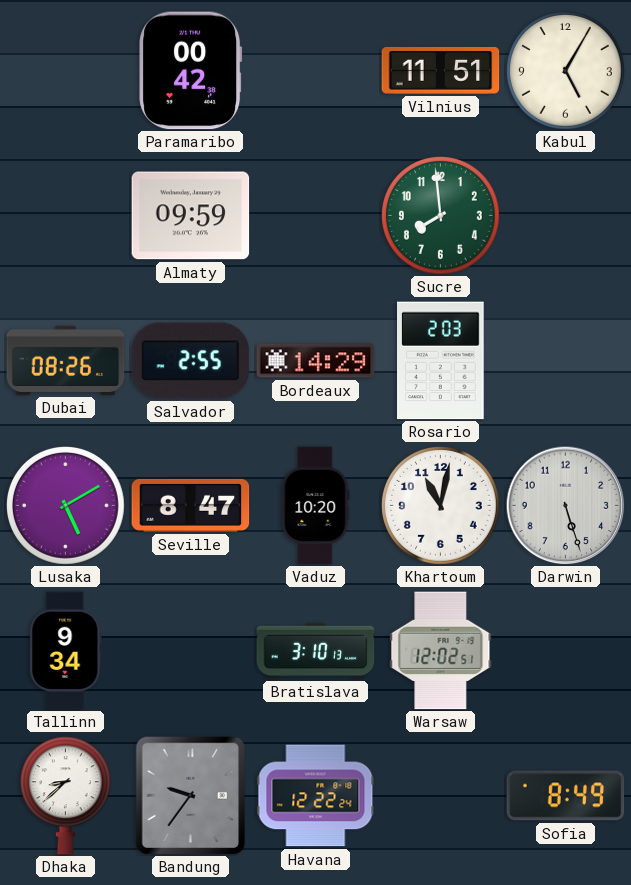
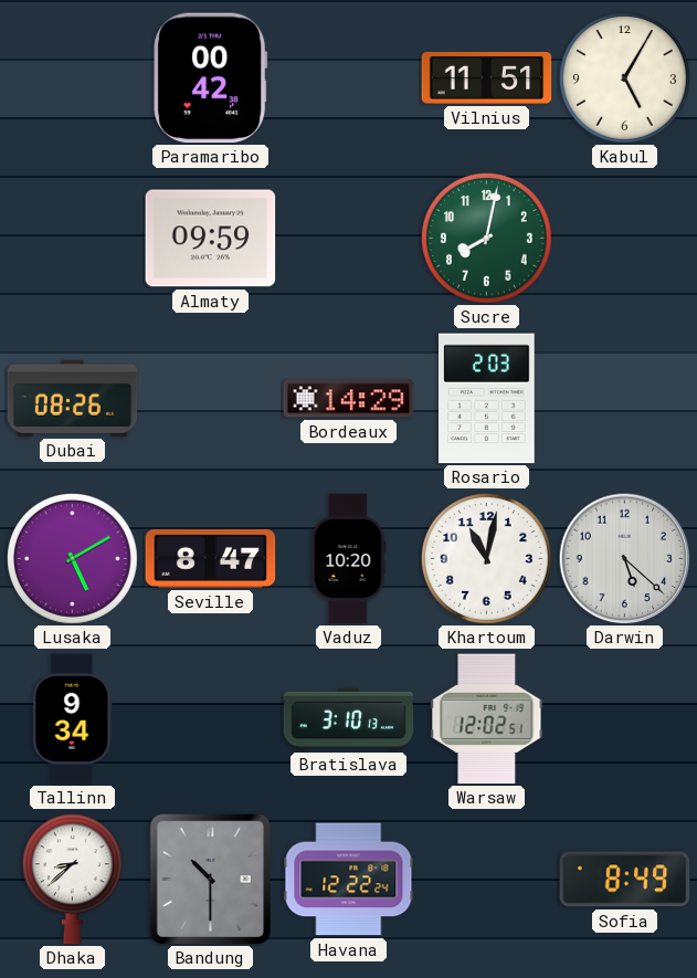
Sucre: 7:59 -> 8:02 (486, 238)
Salvador: 2:55 -> none (191, 361)
Darwin: 5:27 -> 5:22 (624, 558)
Bandung: 9:36 -> 10:30 (211, 879)
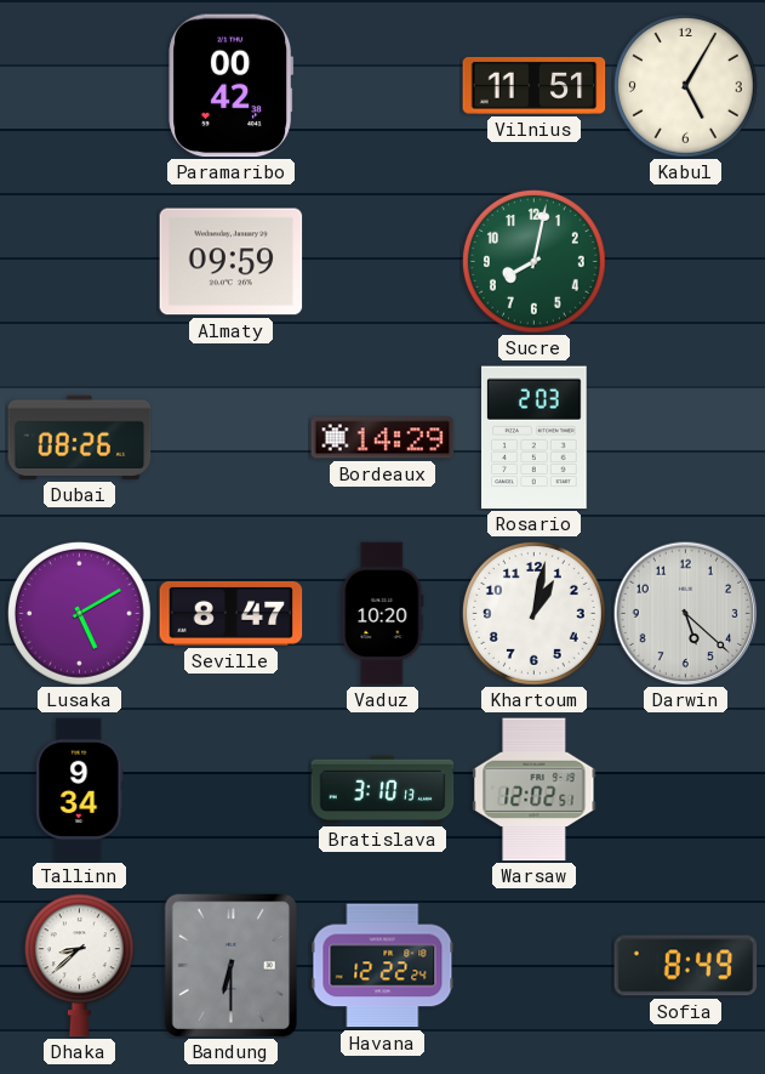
Khartoum: 11:02 -> 1:02 (533, 613)
Bandung: 10:30 -> 6:30 (232, 965)
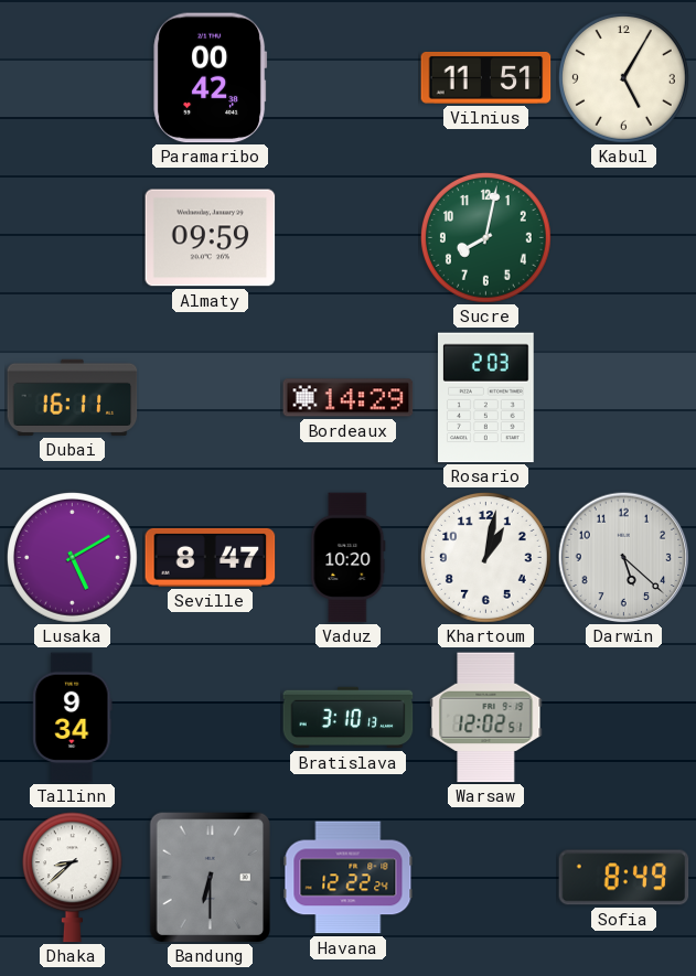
Dubai: 08:26 -> 16:11 (73, 397)
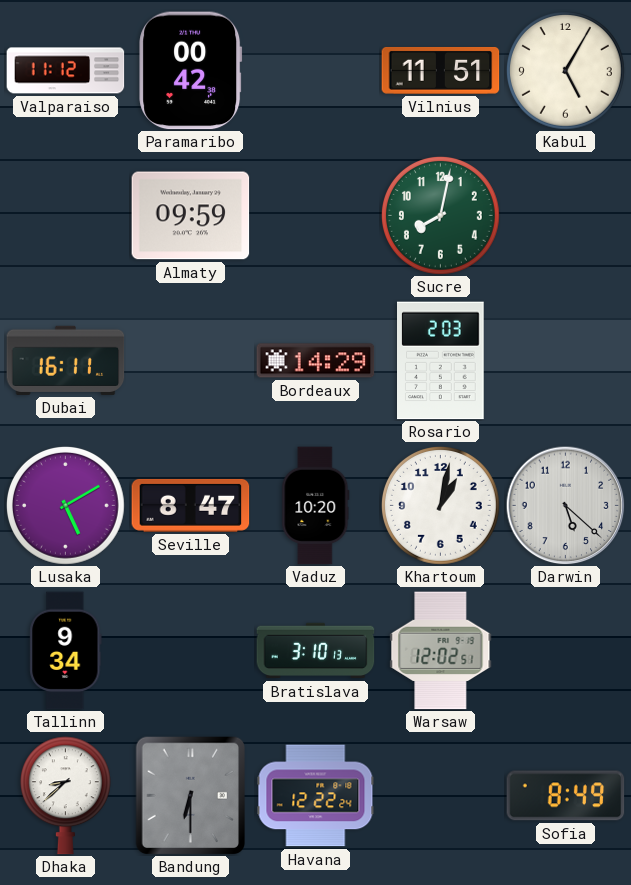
Valparaiso: none -> 11:12 (66, 71)
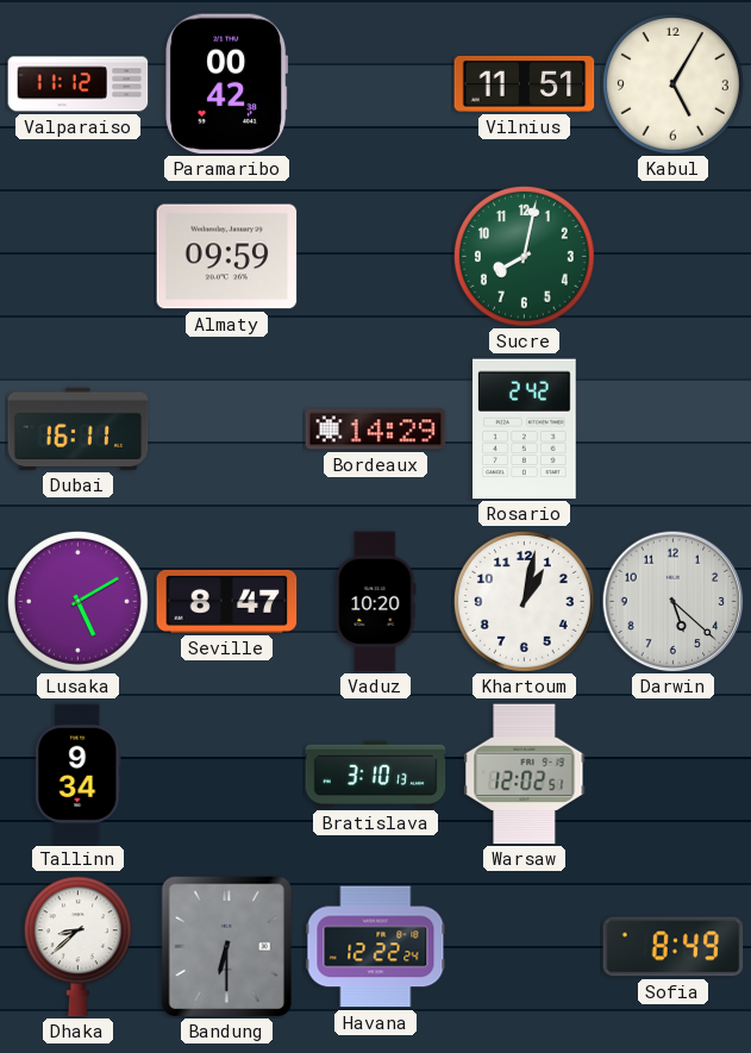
Rosario: 2:03 -> 2:42 (525, 430)
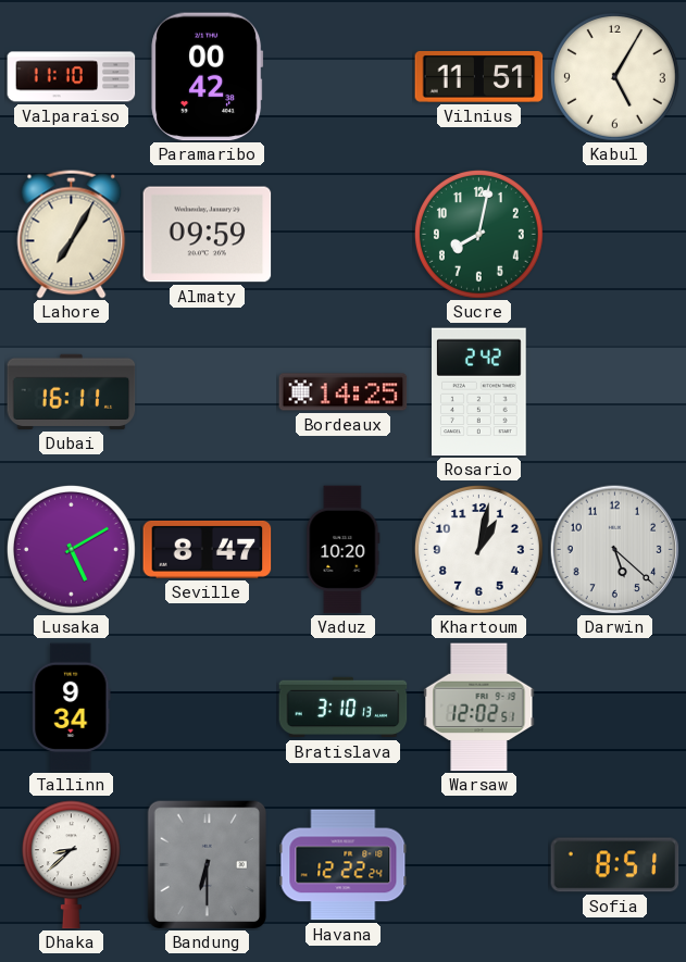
Valparaiso: 11:12 -> 11:10 (72, 77)
Lahore: none -> 7:05 (72, 235)
Bordeaux: 14:29 -> 14:25 (344, 392)
Sofia: 8:49 -> 8:51 (615, 865)
